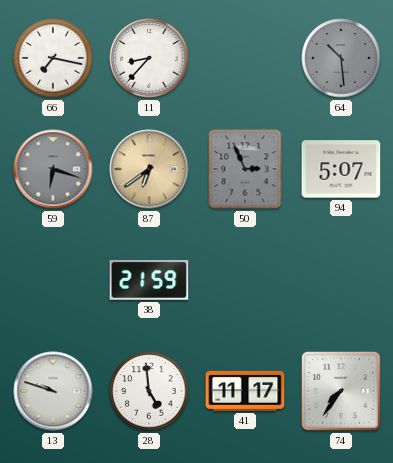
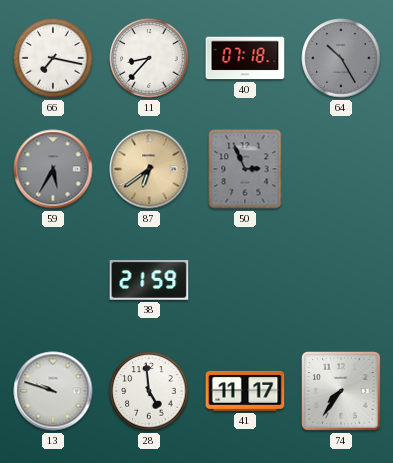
40: none -> 07:18 (245, 58)
64: 10:29 -> 10:25 (341, 58)
59: 6:18 -> 5:35 (53, 169)
94: 5:07 -> none (341, 169)
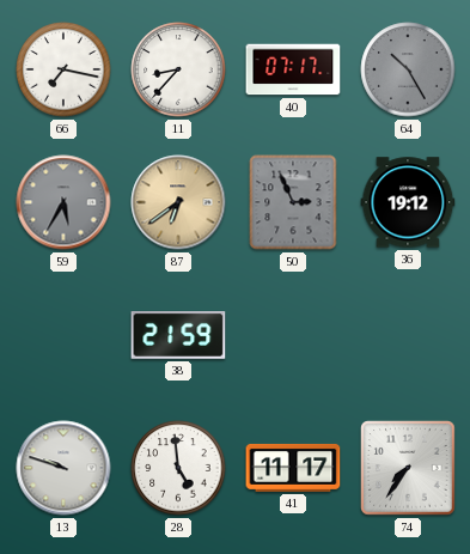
40: 07:18 -> 07:17 (293, 69)
36: none -> 19:12 (408, 202)
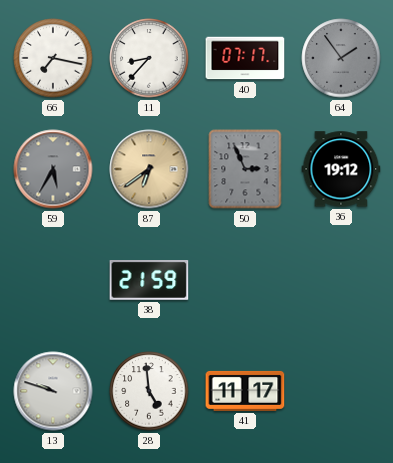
64: 10:25 -> 1:54 (341, 58)
74: 7:36 -> none (408, 468)
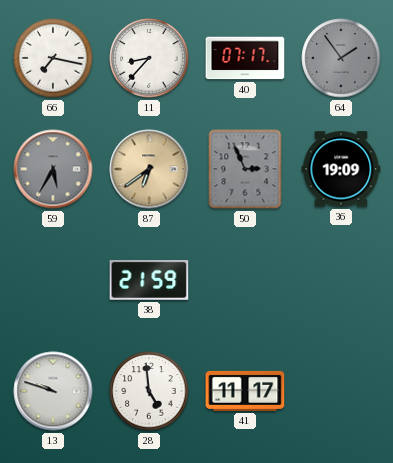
36: 19:12 -> 19:09 (341, 169)
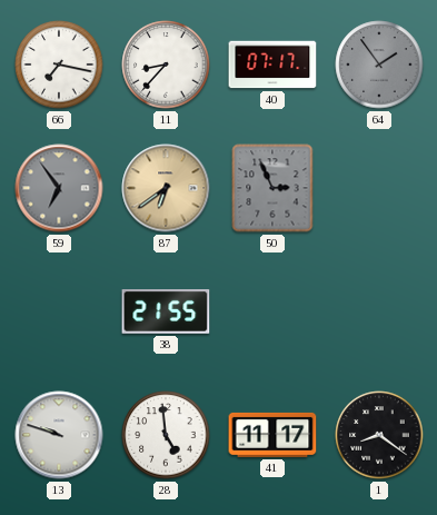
59: 5:35 -> 6:54 (59, 188)
36: 19:09 -> none (341, 169)
38: 21:59 -> 21:55 (166, 313)
1: none -> 8:21 (379, 435)
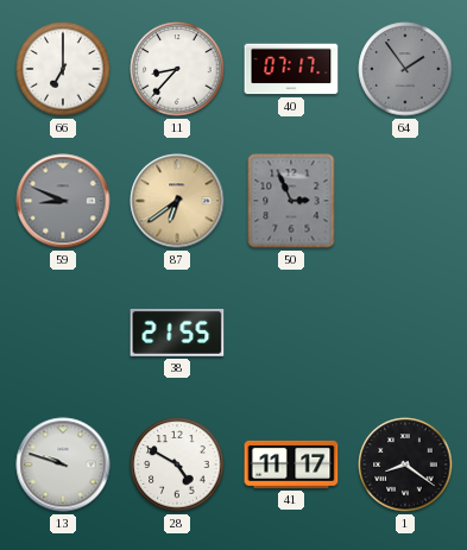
66: 7:17 -> 7:00 (63, 69)
59: 6:54 -> 8:49 (63, 201)
28: 4:59 -> 4:50 (177, 464)
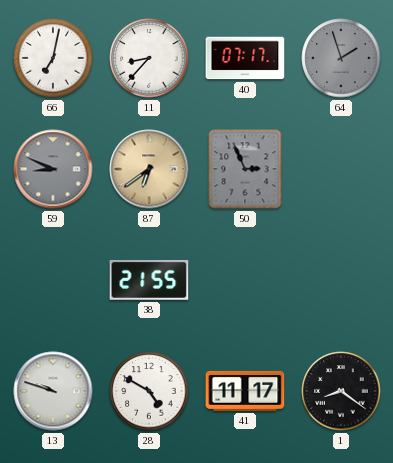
66: 7:00 -> 7:02 (53, 58)
64: 1:54 -> 1:57 (341, 58)
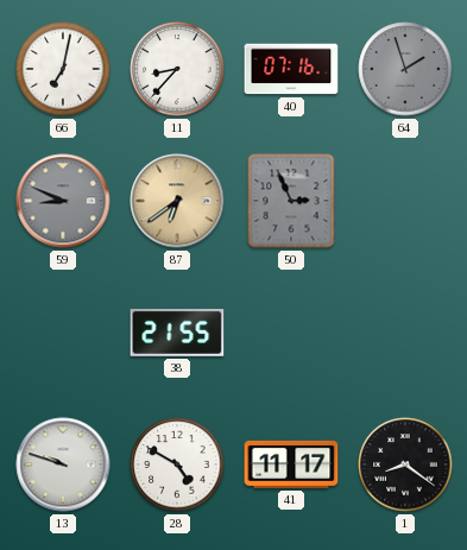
40: 07:17 -> 07:16 (291, 69)
